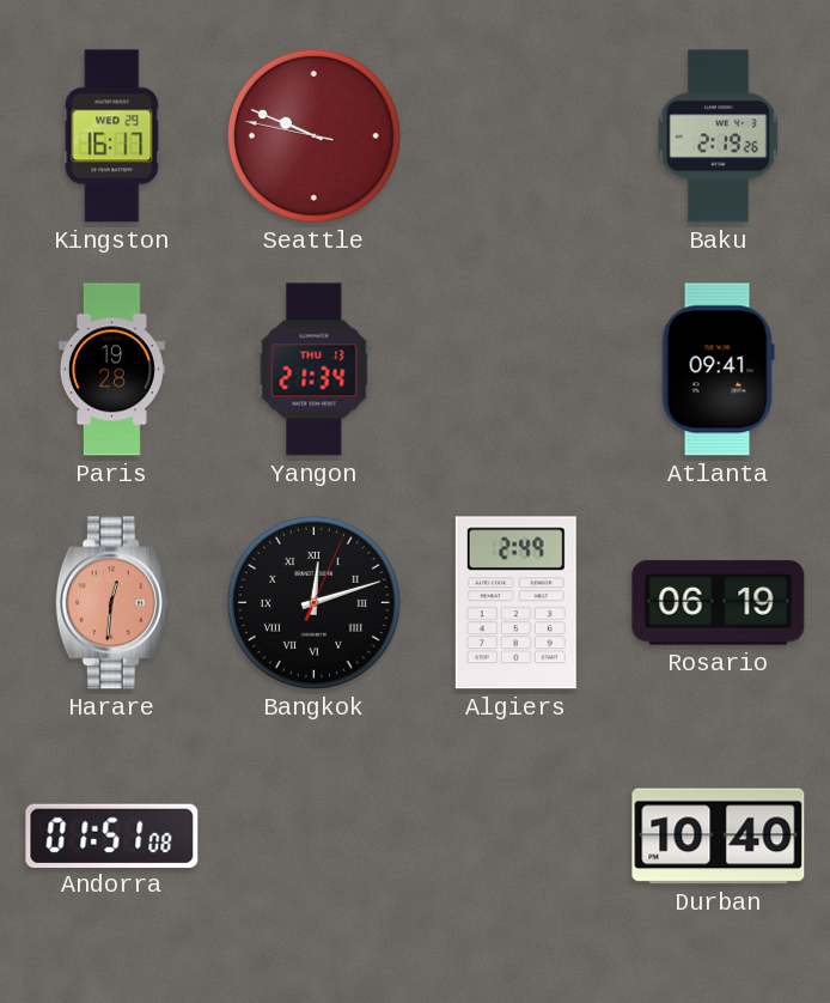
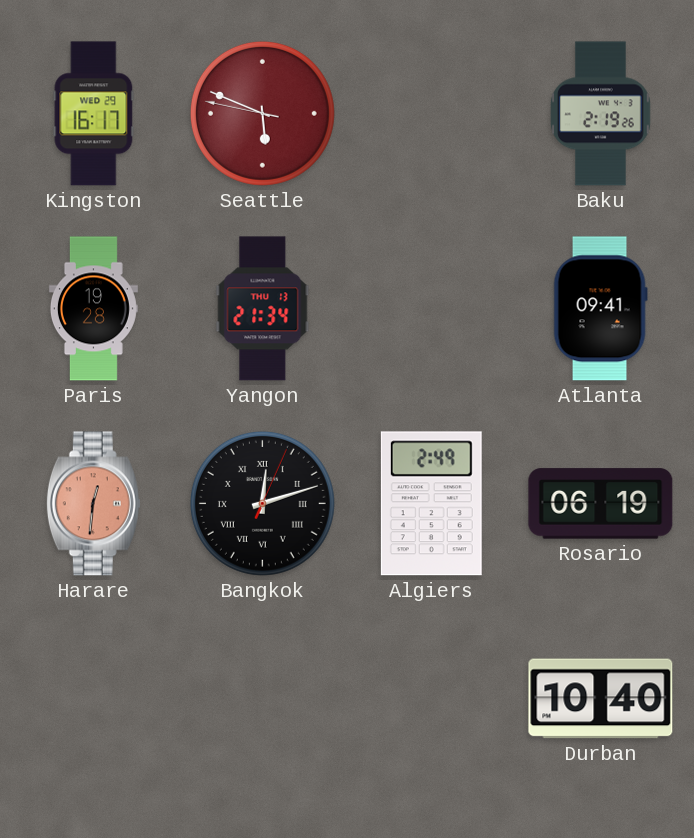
Seattle: 9:48 -> 5:48 (262, 113)
Andorra: 01:51 -> none (112, 835)
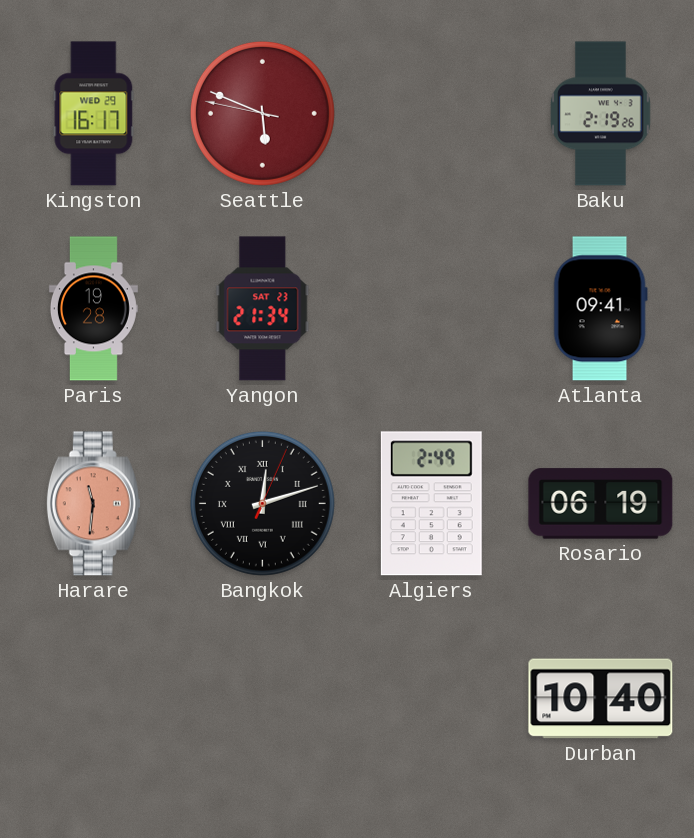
Yangon date: THU 13 -> SAT 23 (263, 309)
Harare: 12:31 -> 11:31 (93, 504)
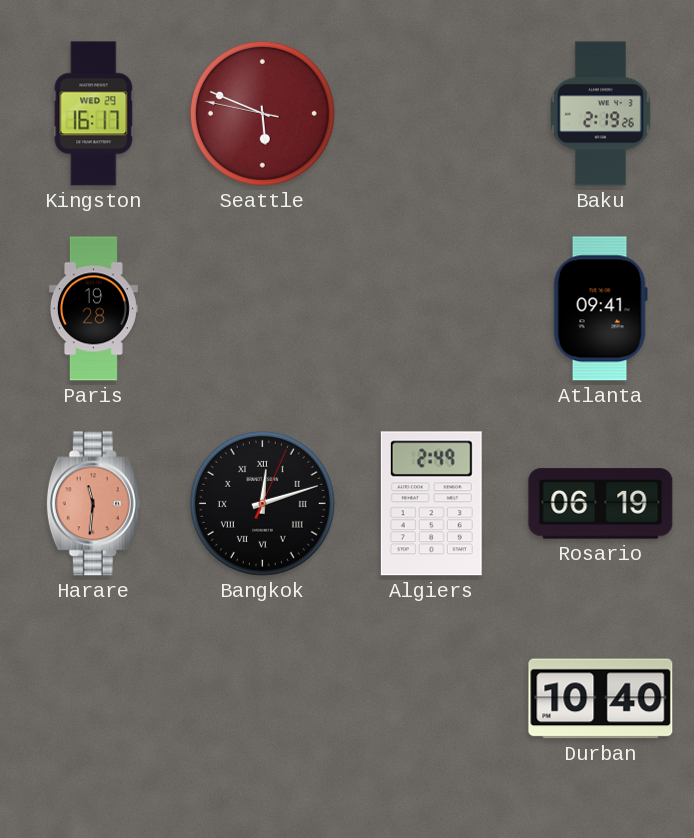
Yangon: 21:34 -> none (263, 309)
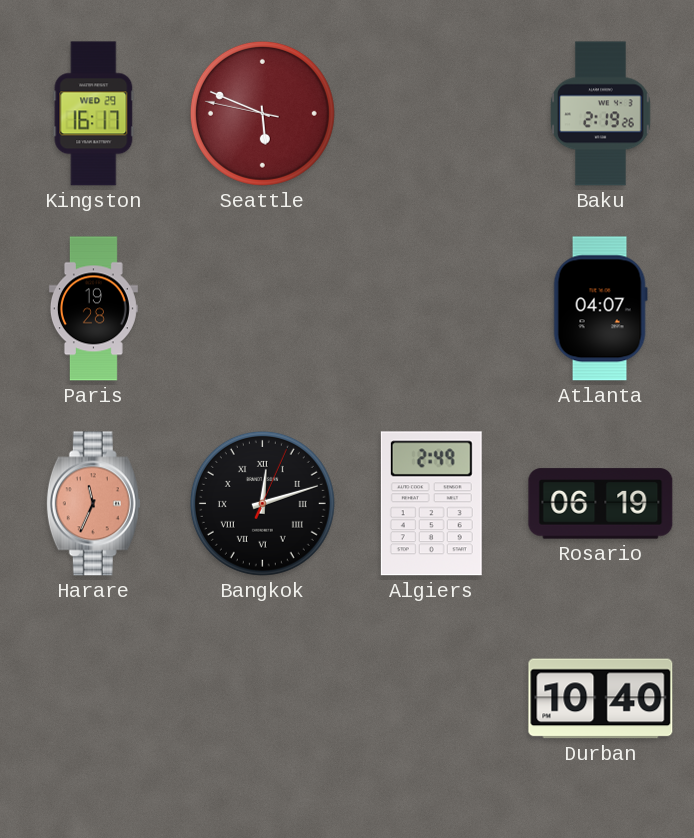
Atlanta: 09:41 -> 04:07 (600, 309)
Harare: 11:31 -> 11:34 (93, 504)
